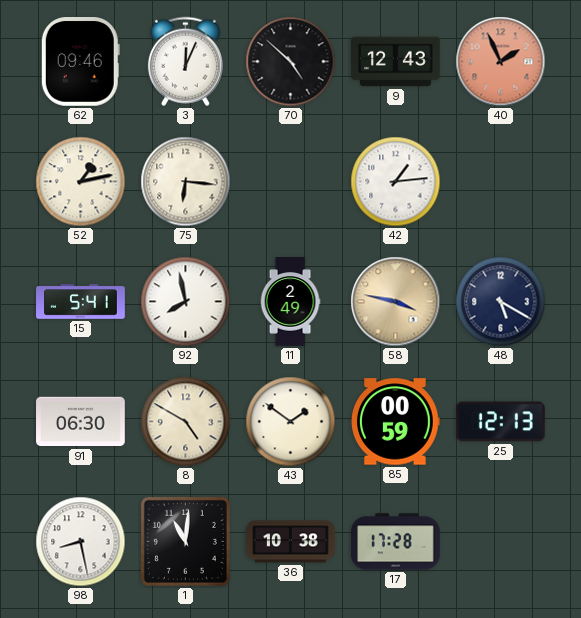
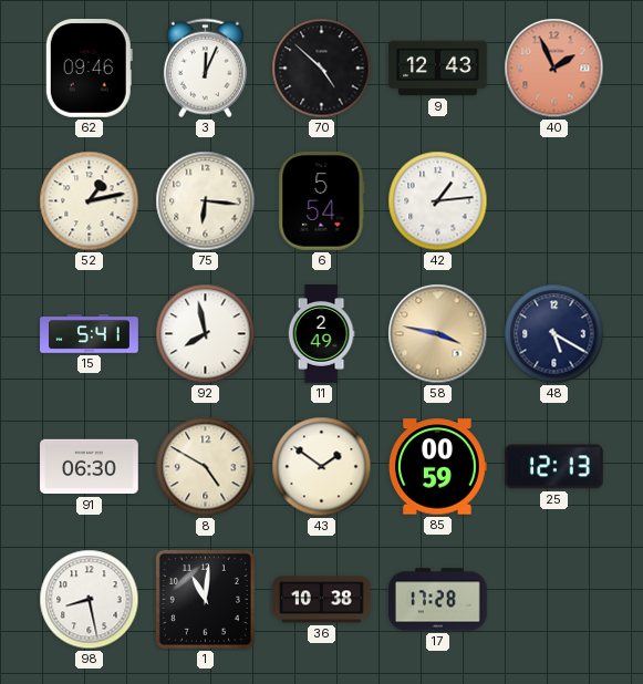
6: none -> 5:54 (322, 201)
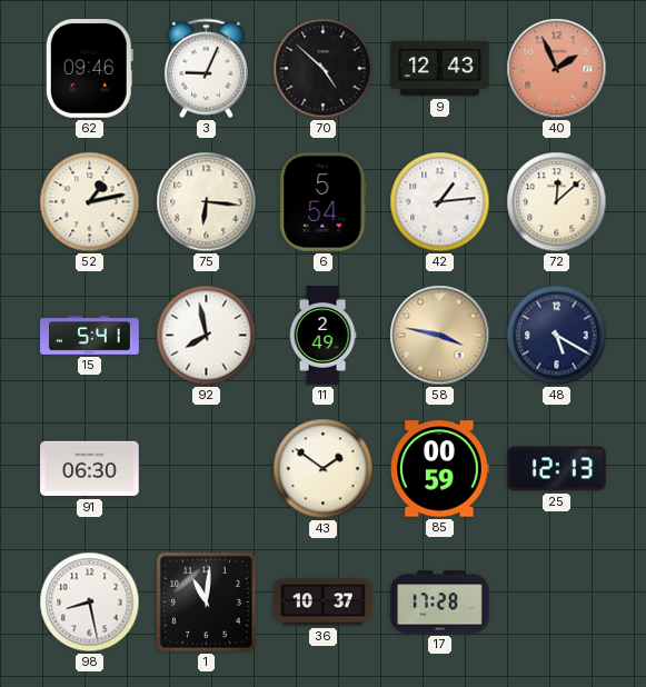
3: 12:04 -> 9:04 (206, 69)
72: none -> 12:08 (557, 202)
8: 4:50 -> none (206, 467)
36: 10:38 -> 10:37 (324, 603)
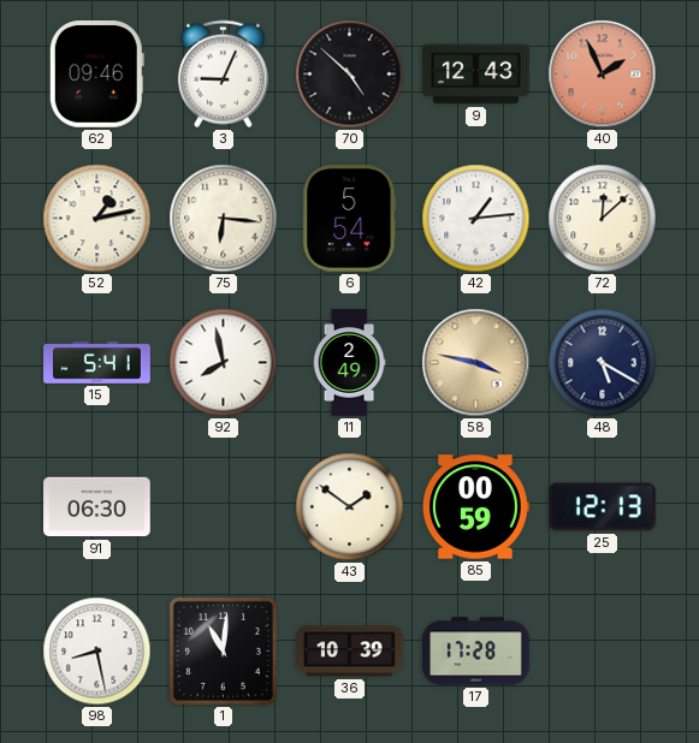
36: 10:37 -> 10:39 (350, 652)
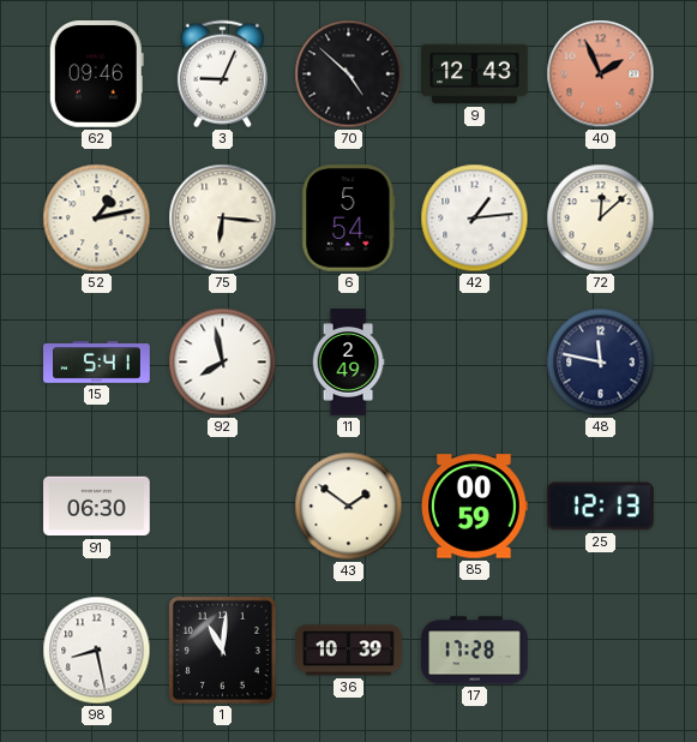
58: 3:47 -> none (476, 363)
48: 5:20 -> 11:47 (601, 363)
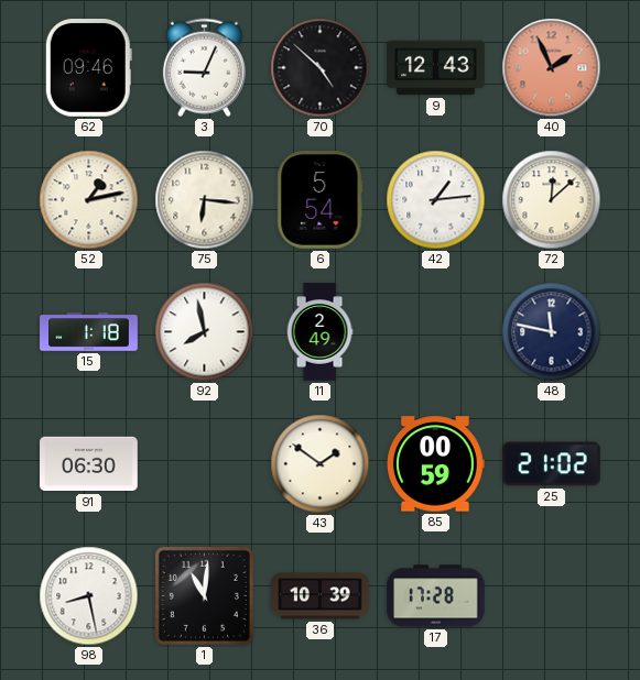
15: 5:41 -> 1:18 (89, 332)
25: 12:13 -> 21:02 (552, 464)
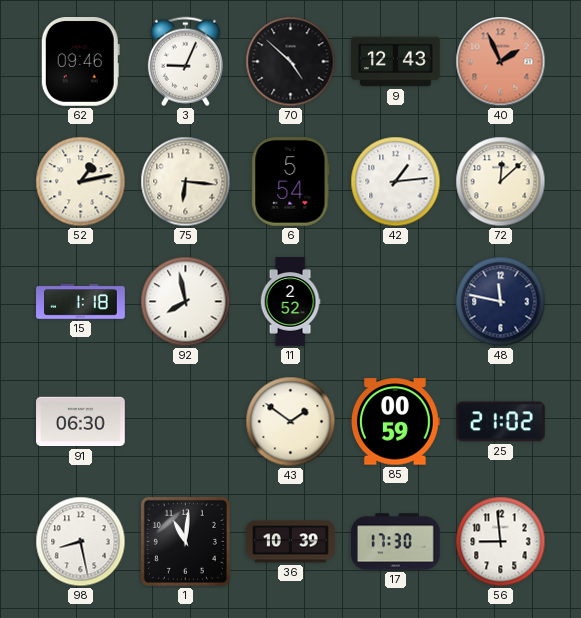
11: 2:49 -> 2:52 (290, 302)
17: 17:28 -> 17:30 (396, 542)
56: none -> 8:59 (501, 542)
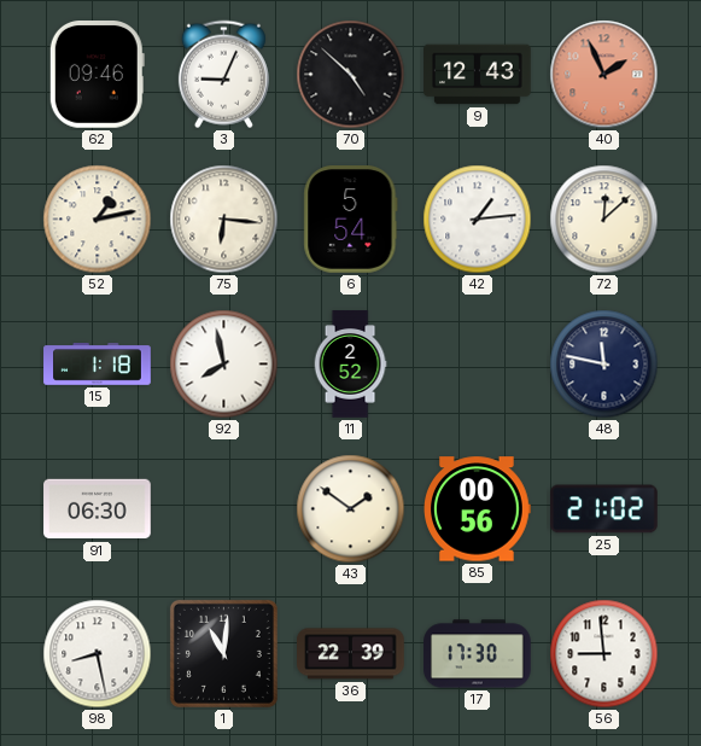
85: 00:59 -> 00:56 (478, 509)
36: 10:39 -> 22:39 (351, 654)
